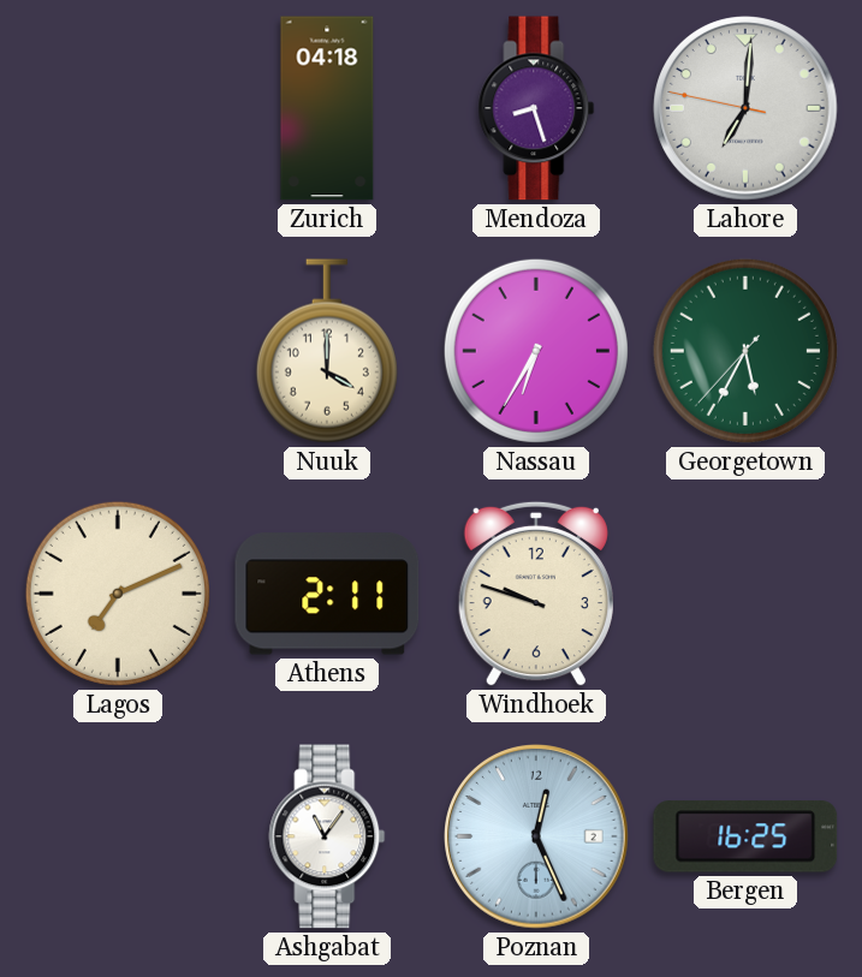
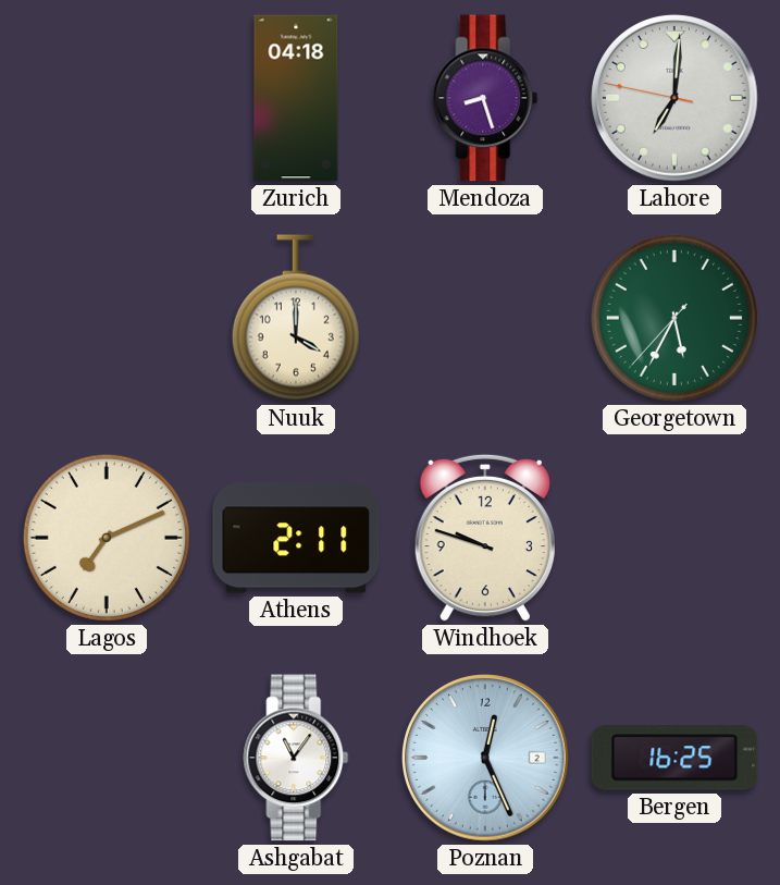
Nassau: 6:35 -> none (536, 351)
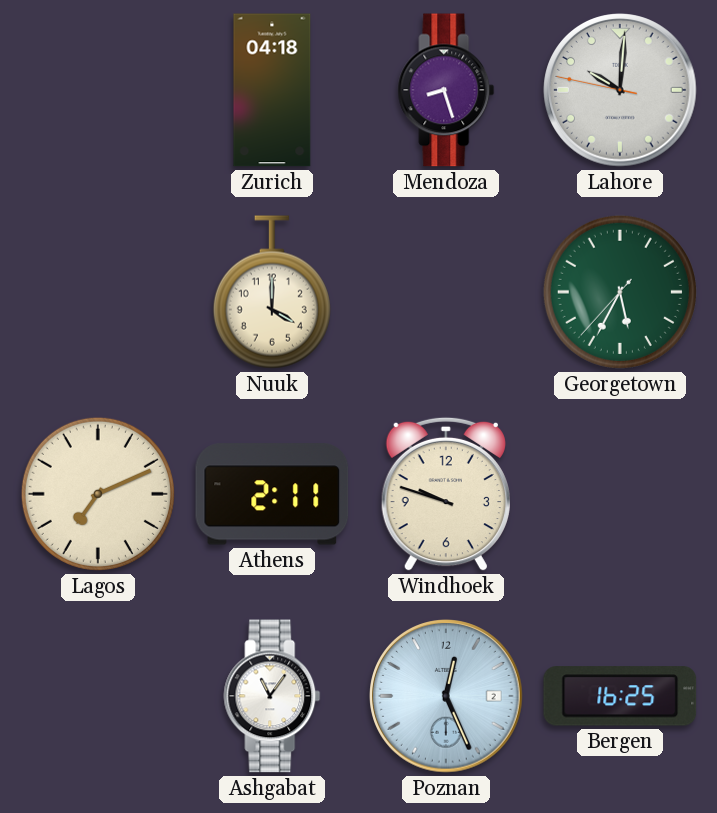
Lahore: 7:00 -> 10:00 (620, 90)
